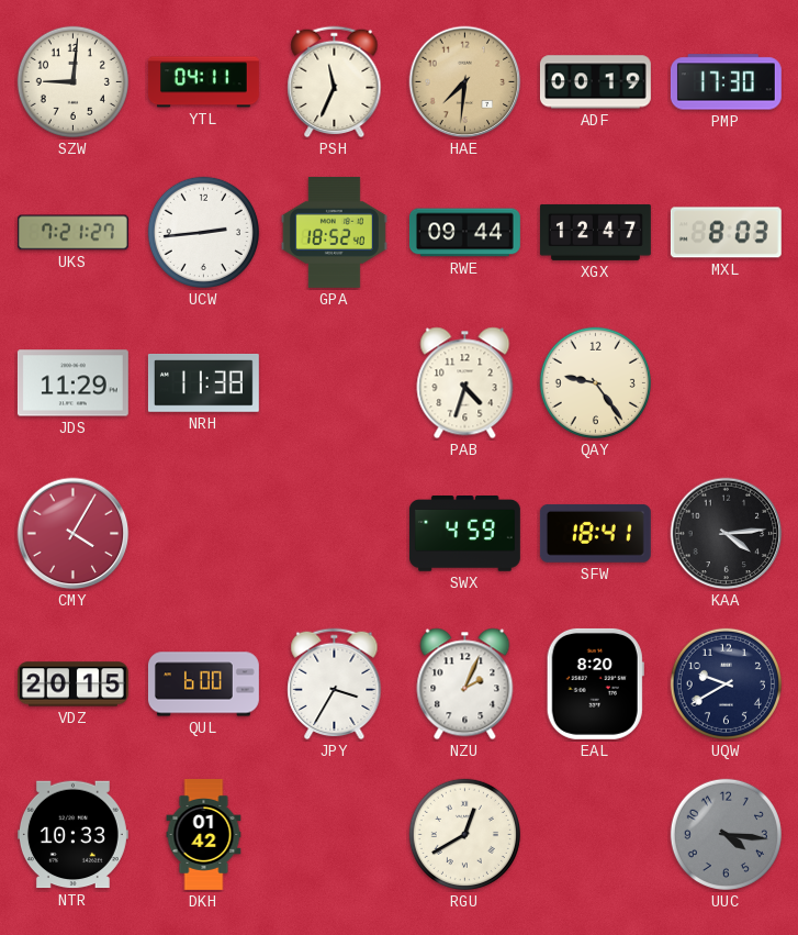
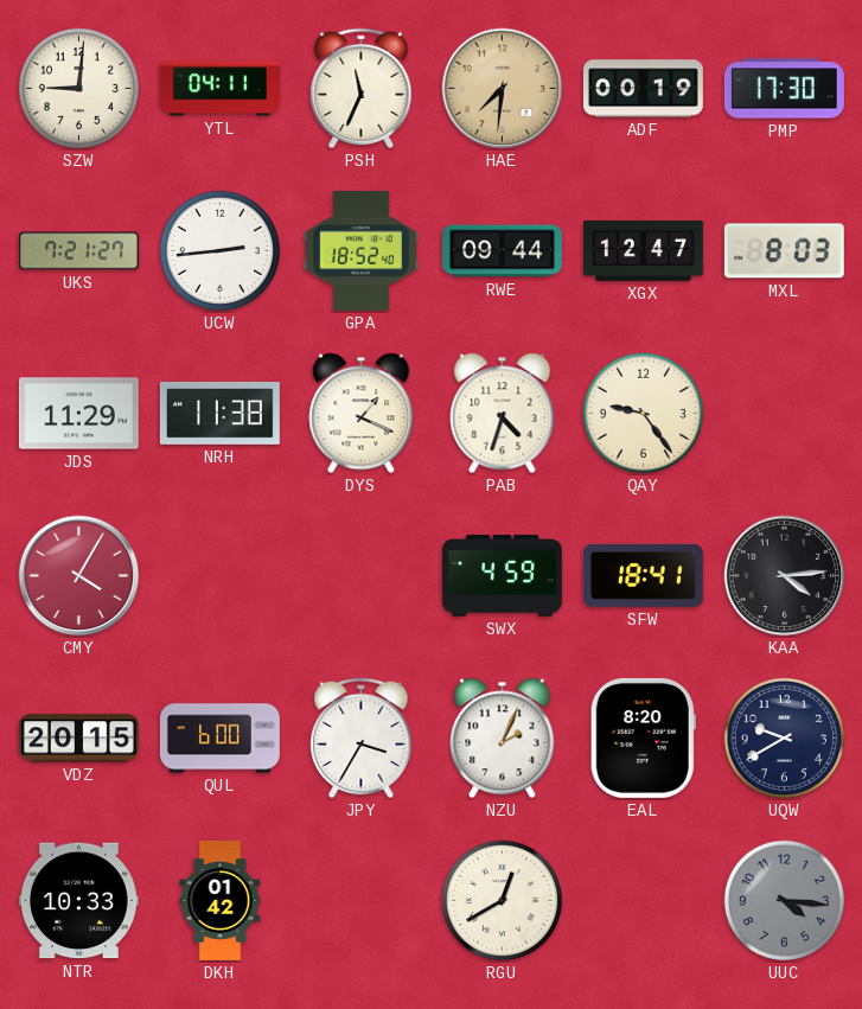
DYS: none -> 1:19 (362, 414)
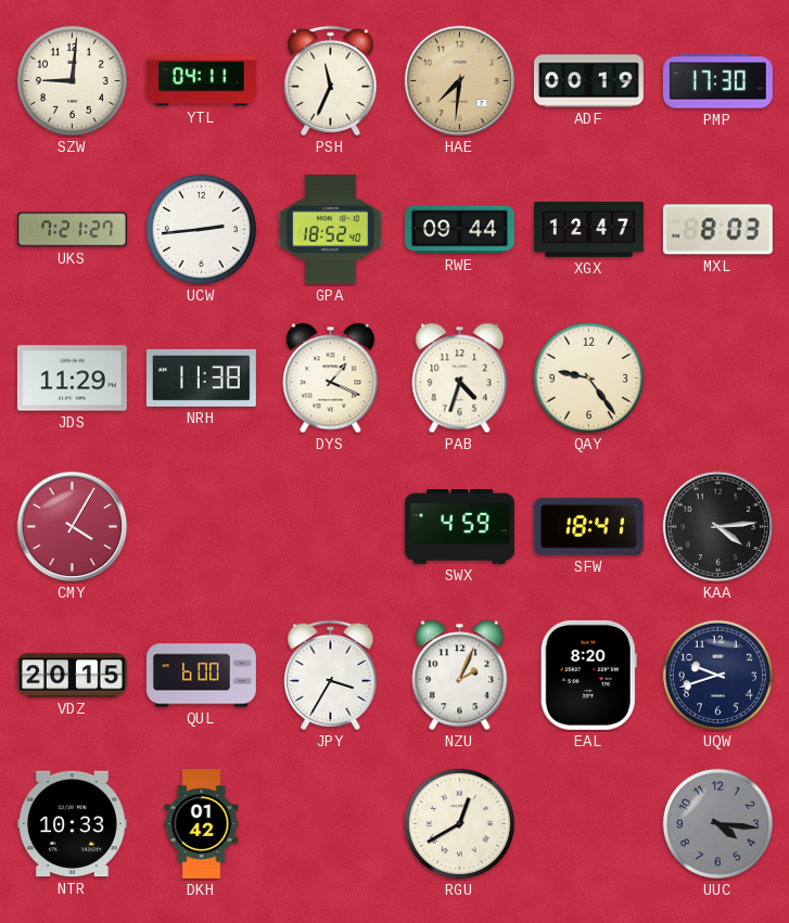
UQW: 9:40 -> 9:42 (717, 675)
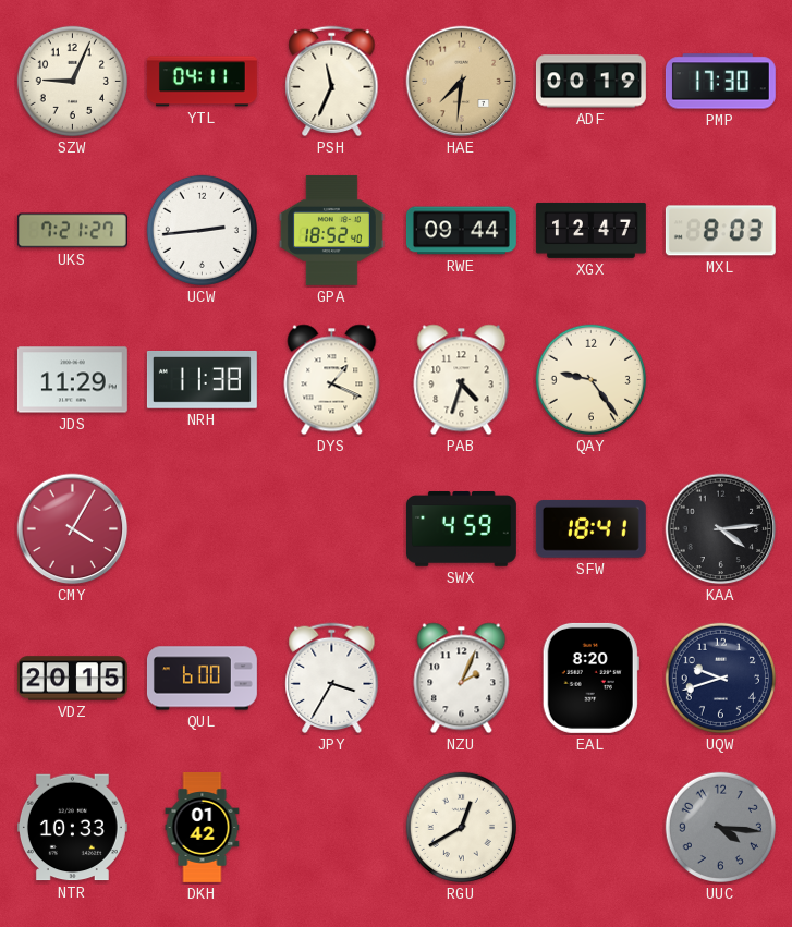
SZW: 9:01 -> 9:04 (72, 81)
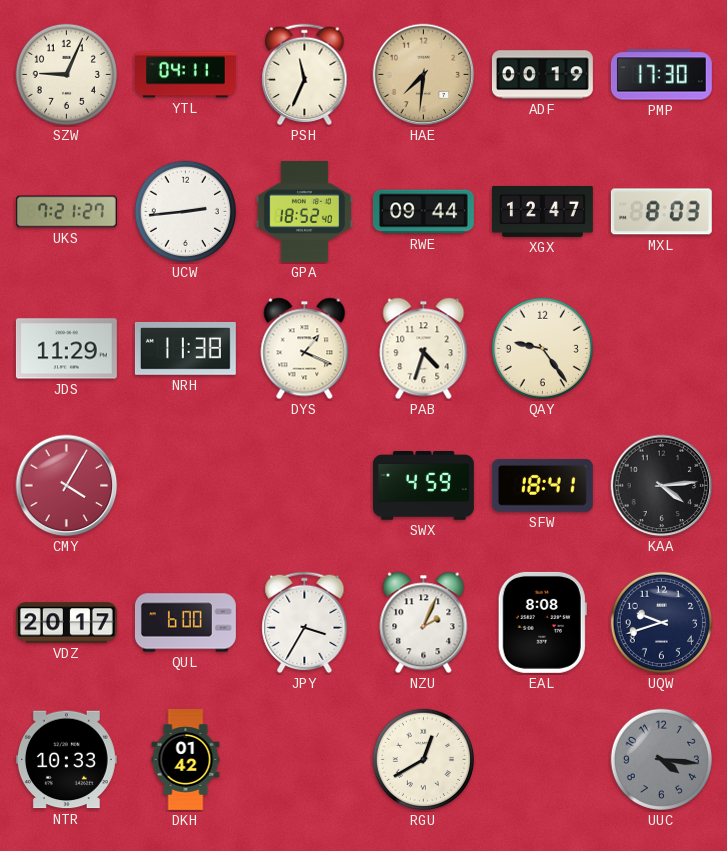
VDZ: 20:15 -> 20:17 (66, 623)
EAL: 8:20 -> 8:08 (542, 622)
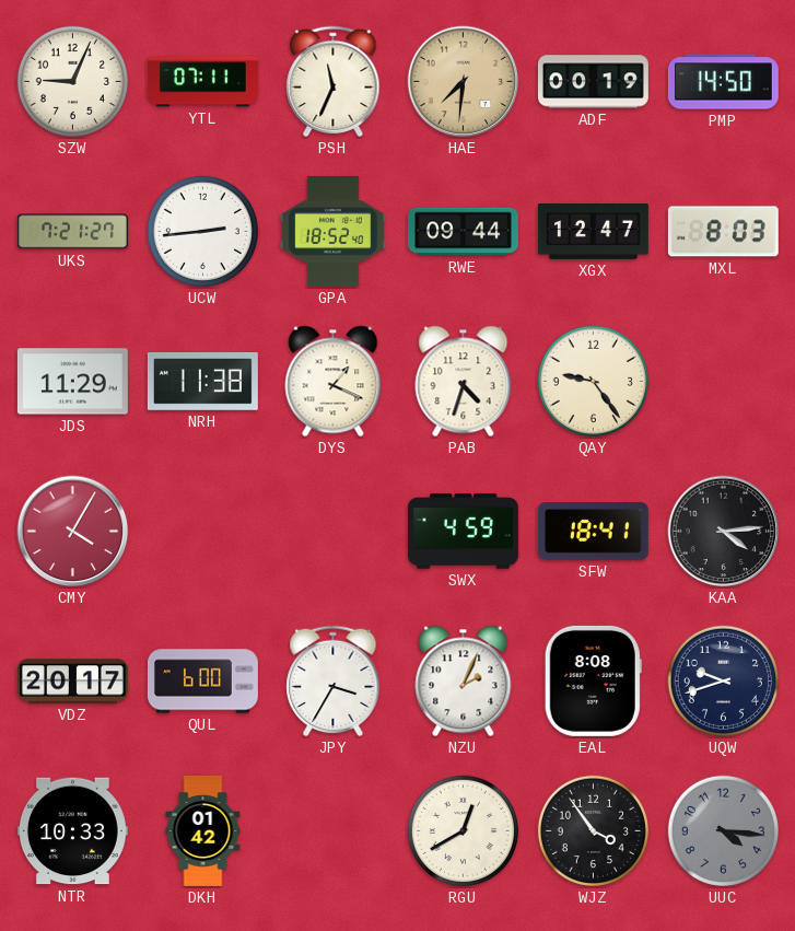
YTL: 04:11 -> 07:11 (202, 82)
PMP: 17:30 -> 14:50 (723, 82)
WJZ: none -> 3:54 (593, 830)
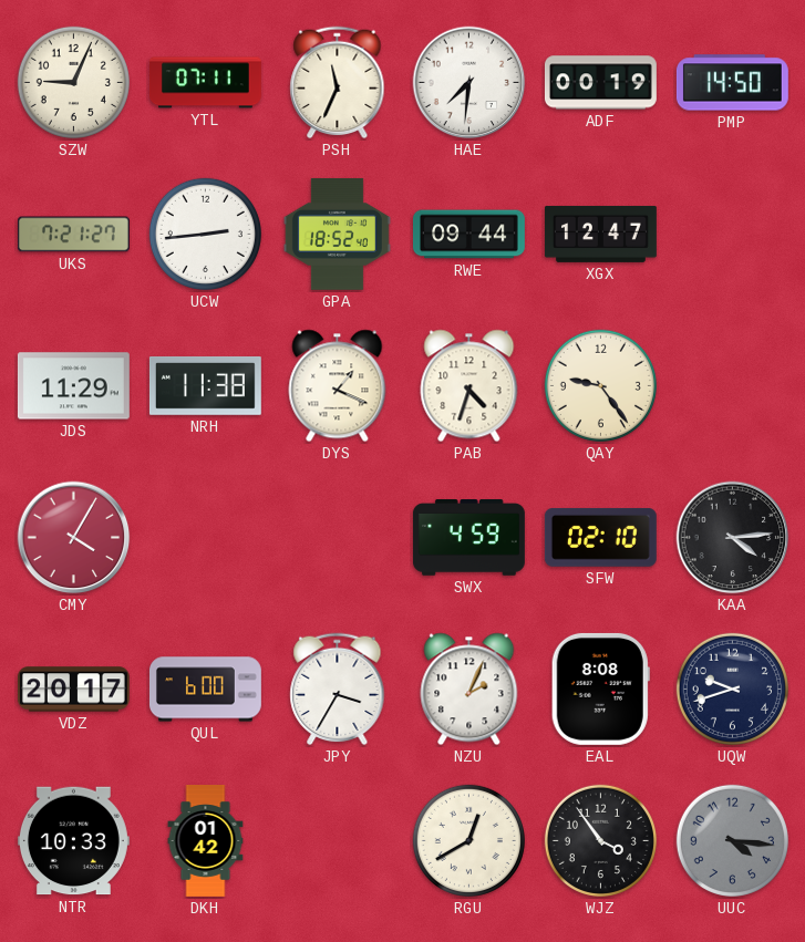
HAE dial: champagne -> white (469, 83)
MXL: 8:03 -> none (723, 232)
SFW: 18:41 -> 02:10 (600, 537)
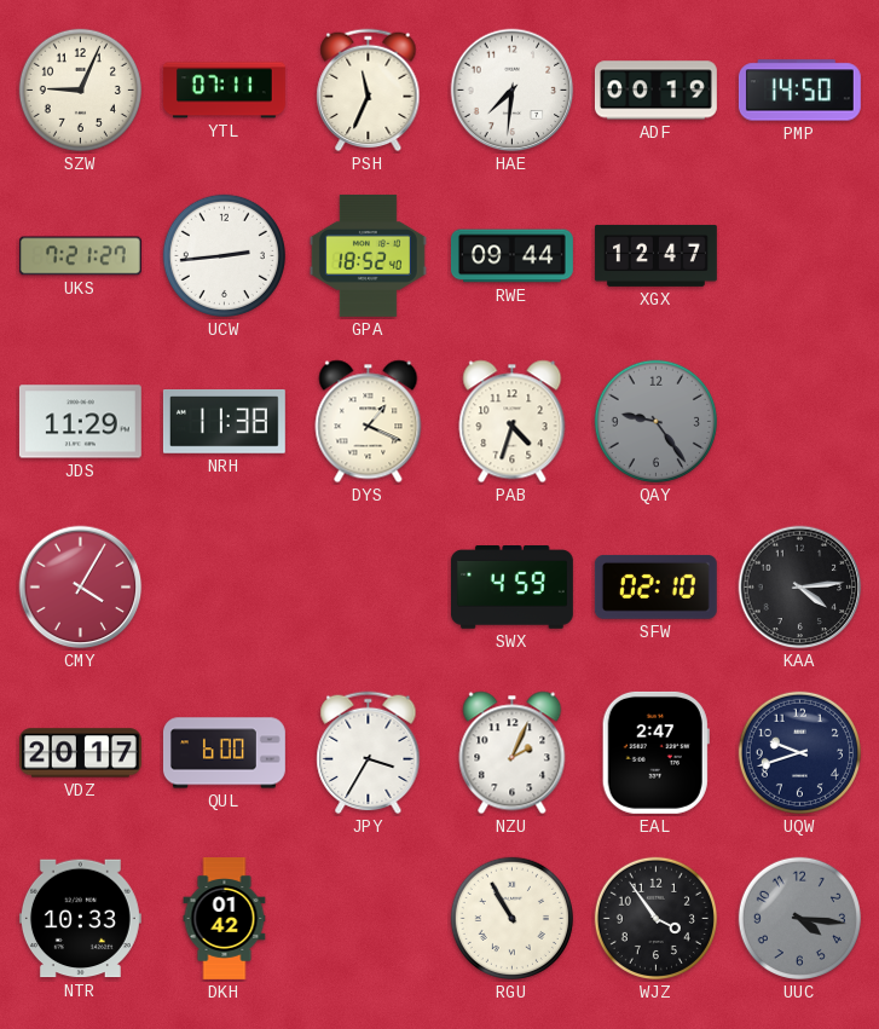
QAY dial: cream -> grey (655, 421)
EAL: 8:08 -> 2:47 (655, 752)
RGU: 12:40 -> 10:55 (511, 918)
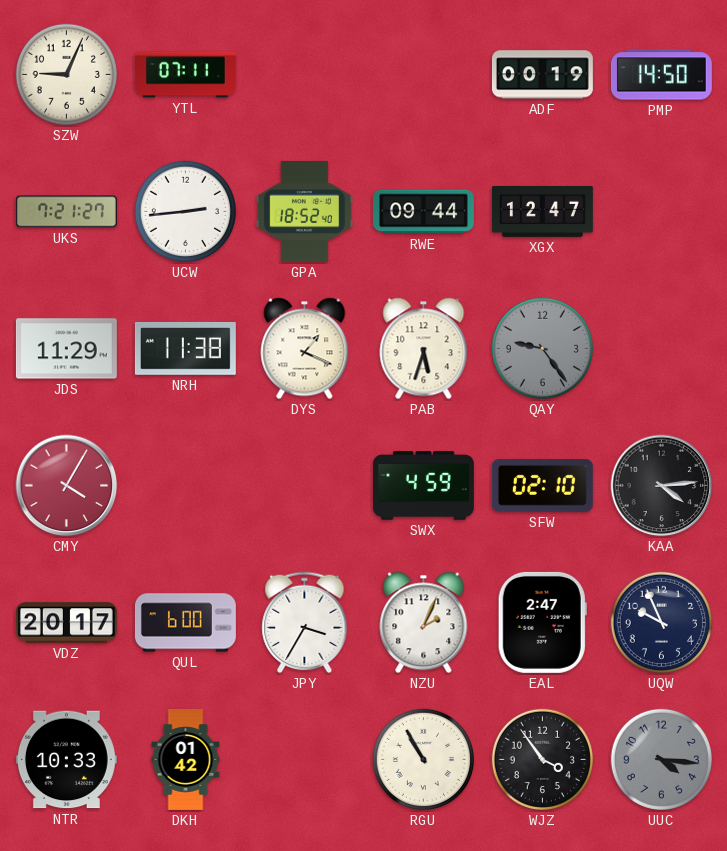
PSH: 11:34 -> none (369, 91)
HAE: 7:31 -> none (513, 91)
PAB: 4:33 -> 5:33 (424, 349)
UQW: 9:42 -> 9:56 (661, 622)
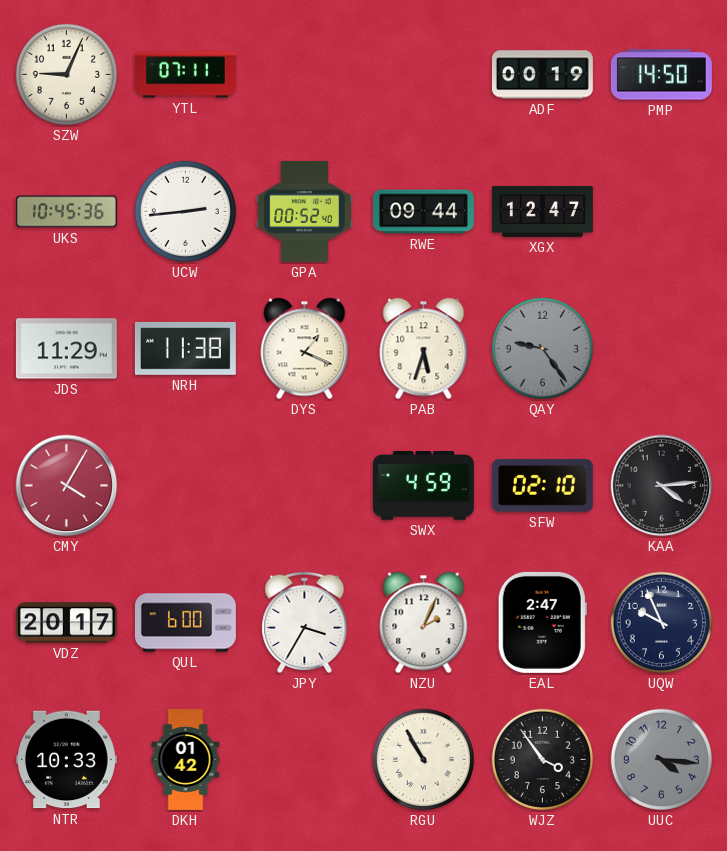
UKS: 7:21 -> 10:45 (66, 212)
GPA: 18:52 -> 00:52 (304, 211)
